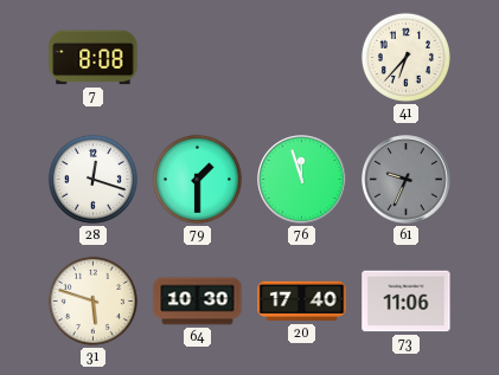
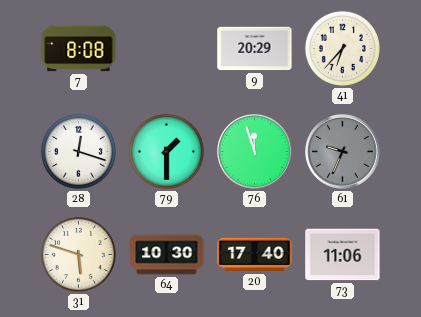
9: none -> 20:29 (255, 49)
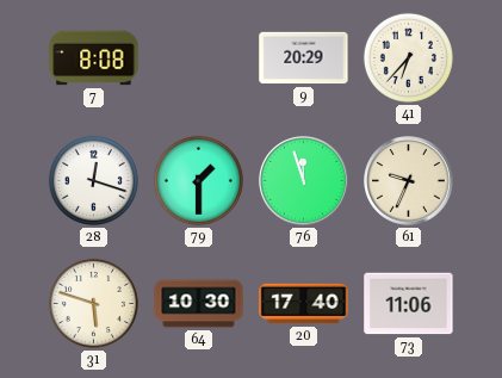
61 dial: grey -> cream (409, 181)
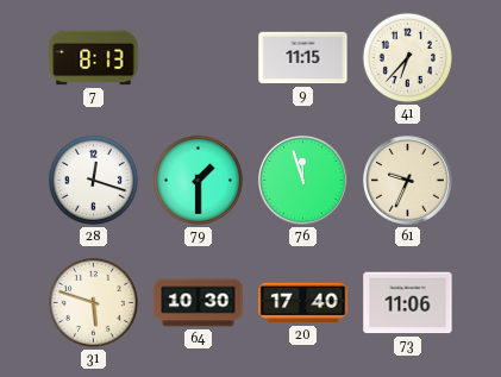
7: 8:08 -> 8:13 (94, 58)
9: 20:29 -> 11:15 (303, 58)
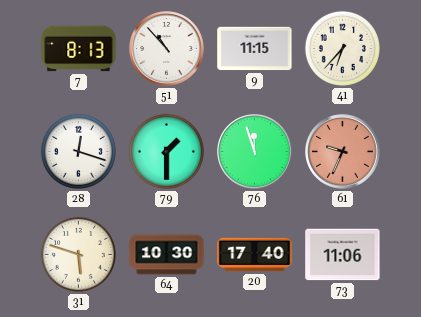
51: none -> 10:53 (167, 49)
61 dial: cream -> salmon (343, 152)
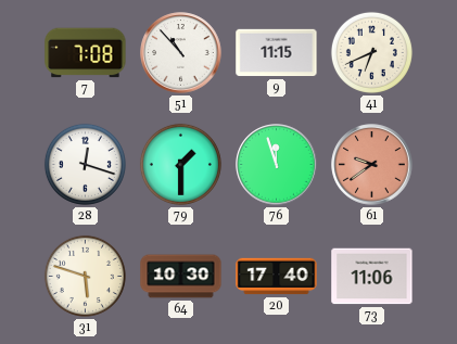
7: 8:13 -> 7:08 (86, 53)
41: 6:37 -> 6:41 (371, 52)
61: 9:34 -> 9:39 (372, 165)
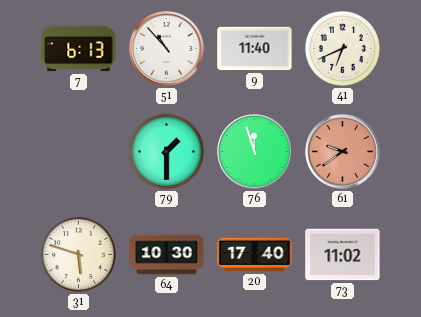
7: 7:08 -> 6:13 (79, 49)
9: 11:15 -> 11:40 (255, 49)
28: 12:18 -> none (85, 164)
73: 11:06 -> 11:02 (343, 255)
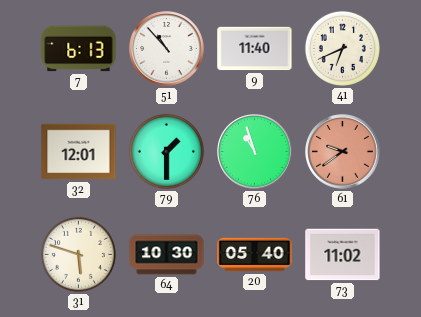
32: none -> 12:01 (79, 152)
76: 11:57 -> 10:57 (255, 152)
20: 17:40 -> 05:40 (255, 255)
